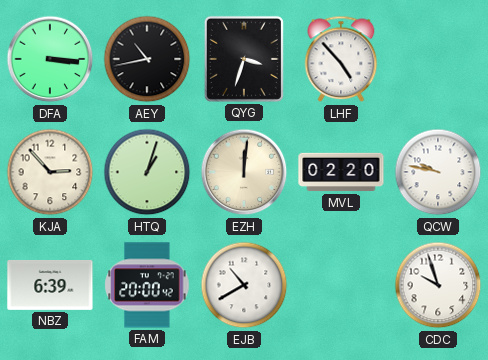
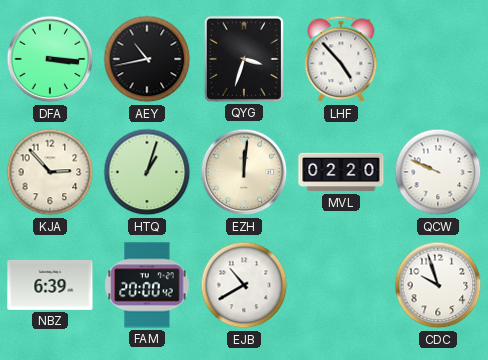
QCW: 9:47 -> 9:49 (438, 172)
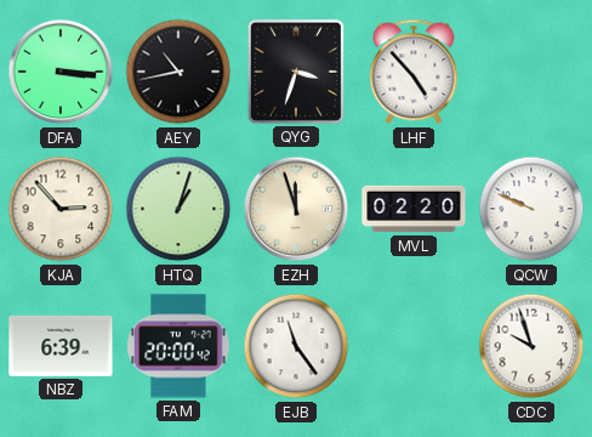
EZH: 12:01 -> 11:57 (296, 209)
EJB: 10:40 -> 11:24 (296, 346)
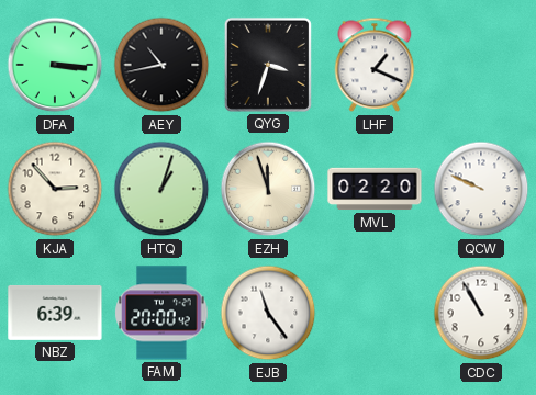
LHF: 4:53 -> 1:19 (375, 65)
CDC: 9:57 -> 10:55 (481, 313)
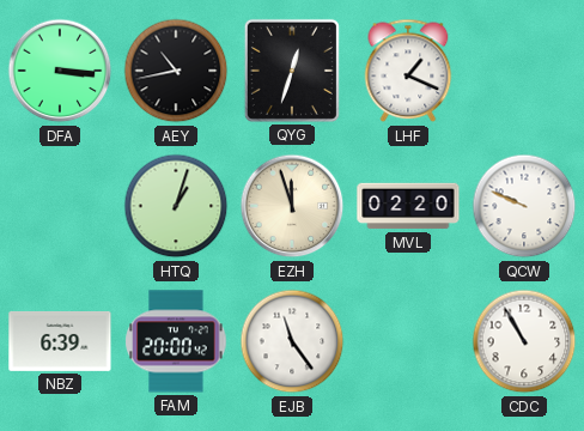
QYG: 3:33 -> 12:33 (292, 71)
KJA: 2:53 -> none (55, 189)
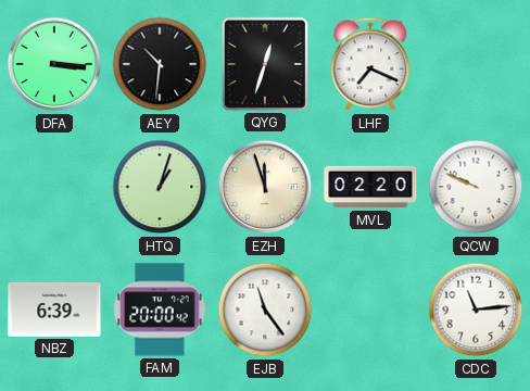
AEY: 10:43 -> 10:31 (160, 64)
LHF: 1:19 -> 7:19 (370, 64)
CDC: 10:55 -> 11:14 (476, 310)
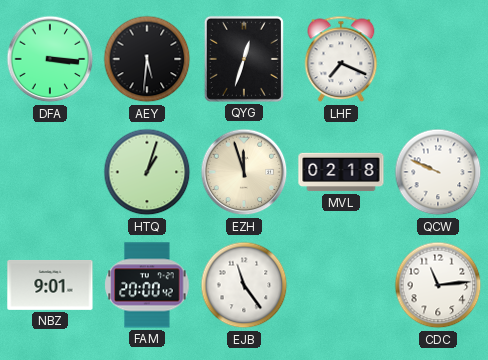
AEY: 10:31 -> 5:31 (147, 59)
MVL: 02:20 -> 02:18 (341, 172)
NBZ: 6:39 -> 9:01 (50, 285)
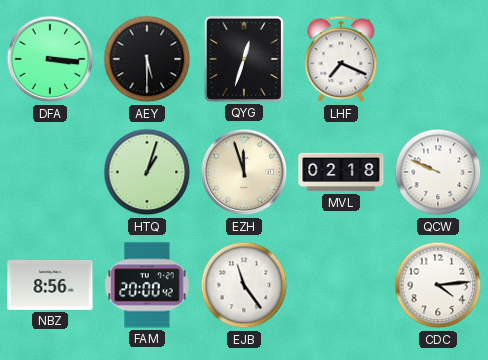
AEY: 5:31 -> 5:30 (147, 59)
NBZ: 9:01 -> 8:56 (50, 285)
CDC: 11:14 -> 4:14 (438, 285)
